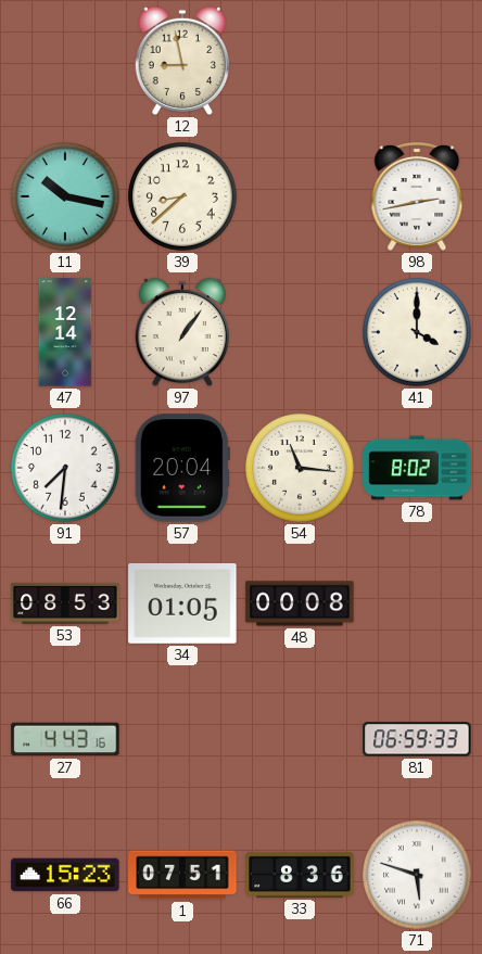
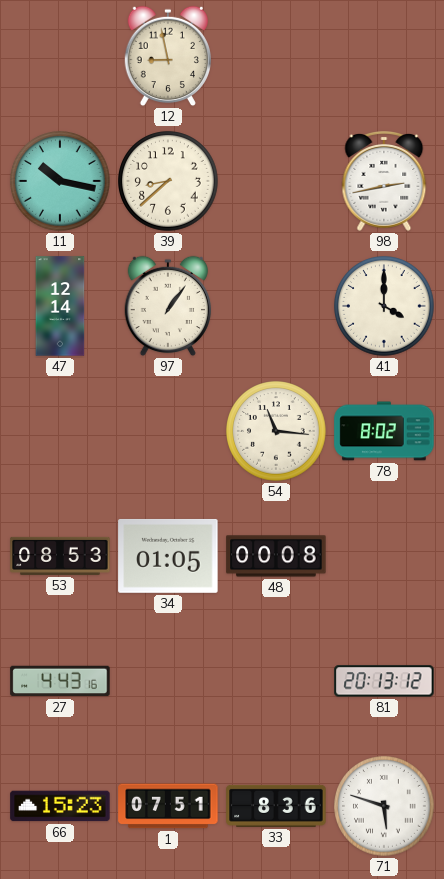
91: 7:31 -> none (65, 468)
57: 20:04 -> none (182, 468)
81: 06:59 -> 20:13 (384, 681)
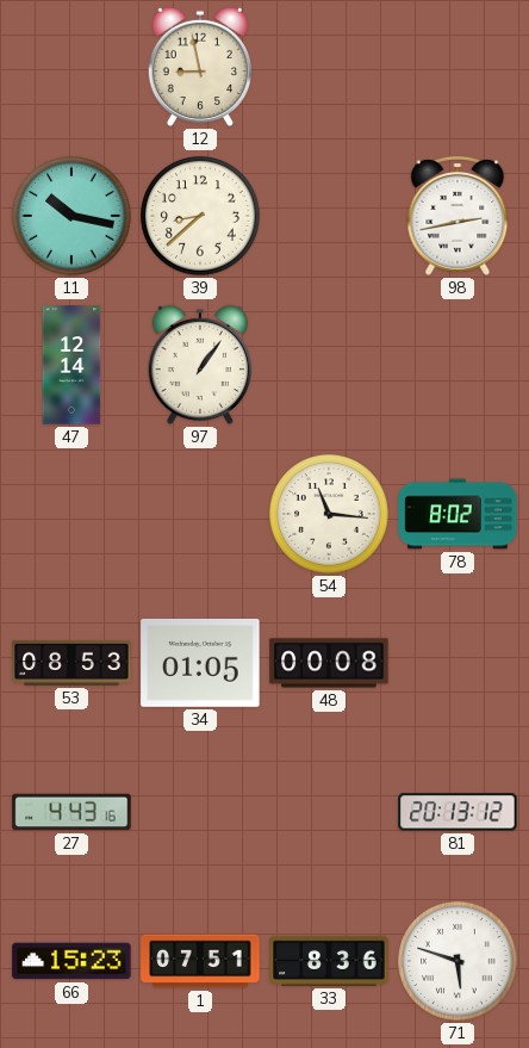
41: 4:00 -> none (384, 306)
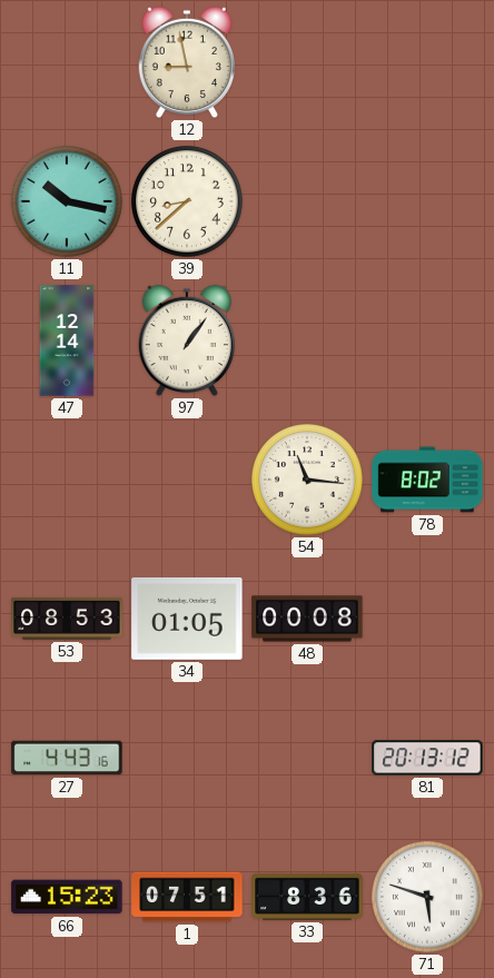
98: 2:43 -> none (458, 217)
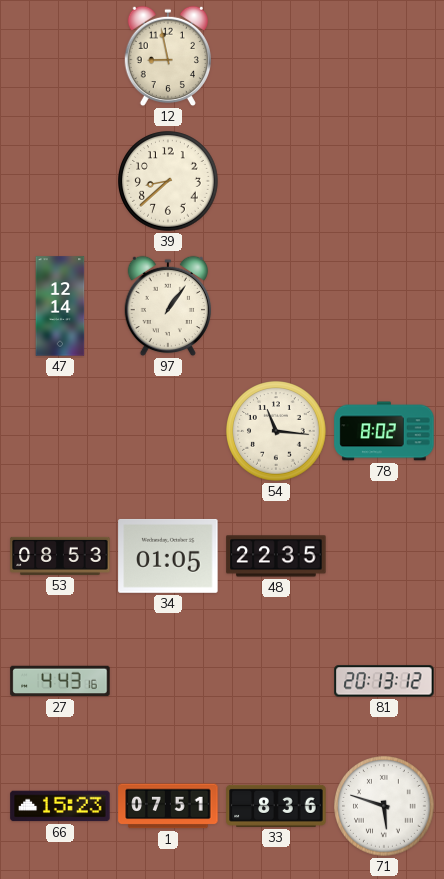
11: 10:17 -> none (67, 201)
48: 00:08 -> 22:35 (276, 556)
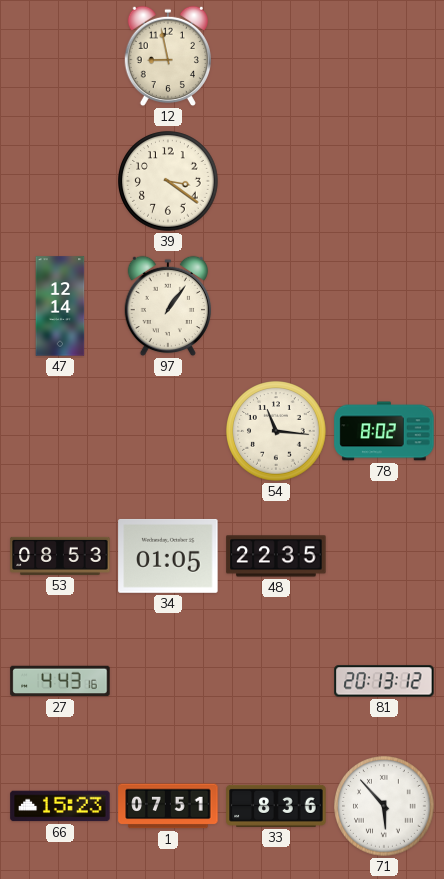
39: 8:38 -> 3:21 (168, 181)
71: 5:48 -> 5:53 (384, 806)
